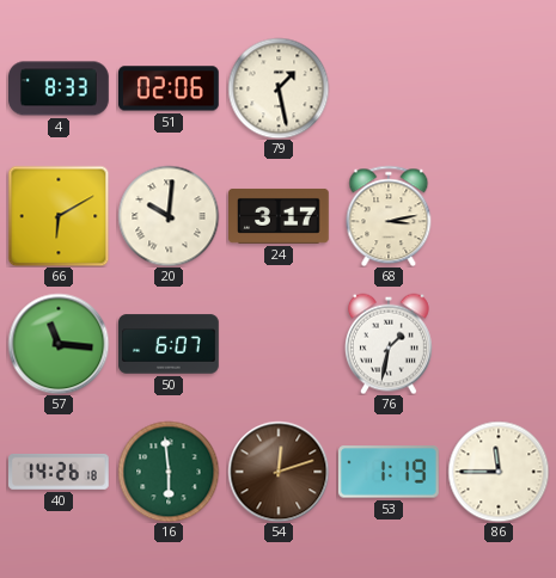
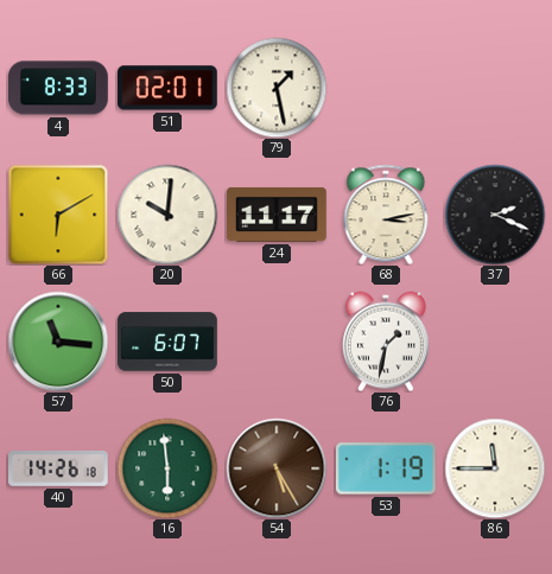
51: 02:06 -> 02:01 (169, 88)
24: 3:17 -> 11:17 (278, 215)
37: none -> 2:19 (495, 215)
54: 12:12 -> 5:25 (277, 468)
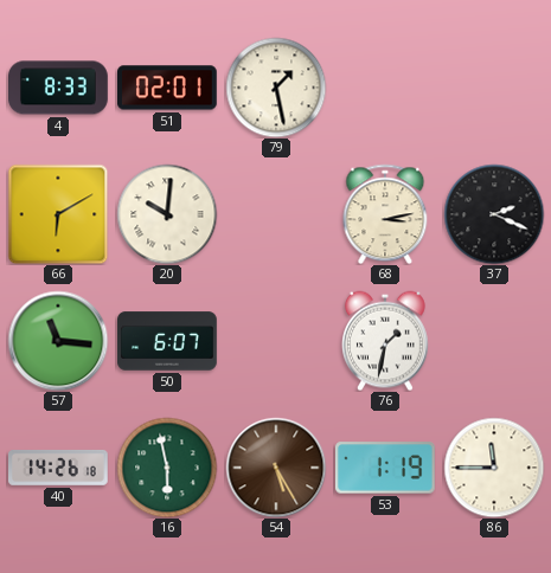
24: 11:17 -> none (278, 215)
16: 5:59 -> 5:58 (167, 468)
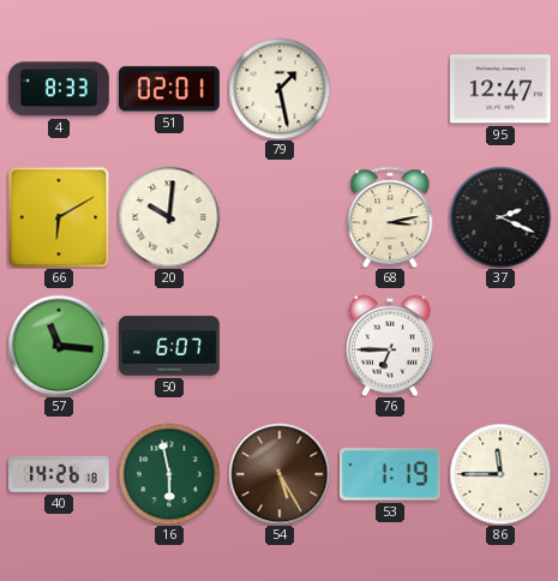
95: none -> 12:47 (502, 89)
76: 1:32 -> 6:45 (391, 346)
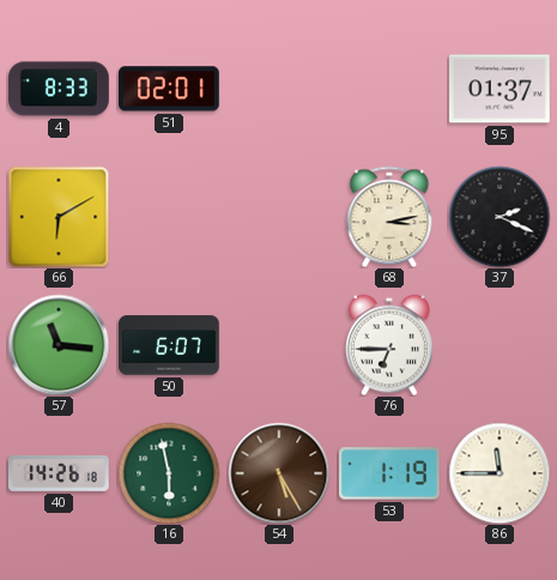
79: 1:28 -> none (280, 89)
95: 12:47 -> 01:37 (501, 89)
20: 10:01 -> none (169, 217)
